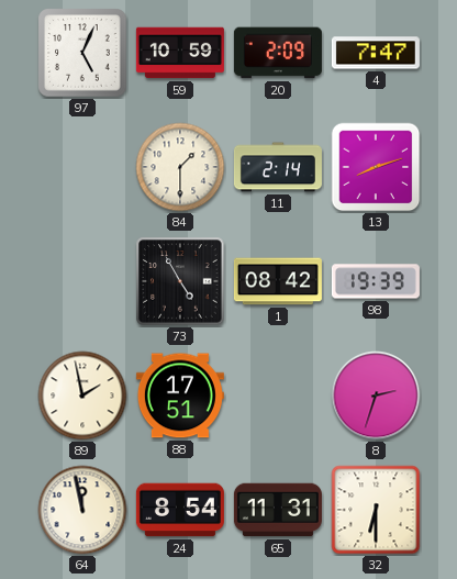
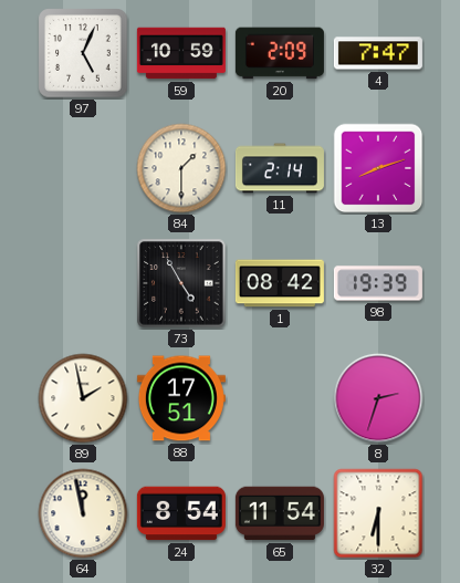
65: 11:31 -> 11:54 (280, 513)
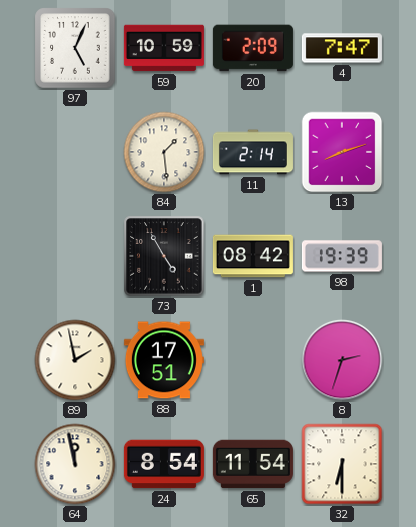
84: 1:30 -> 1:29 (164, 152)
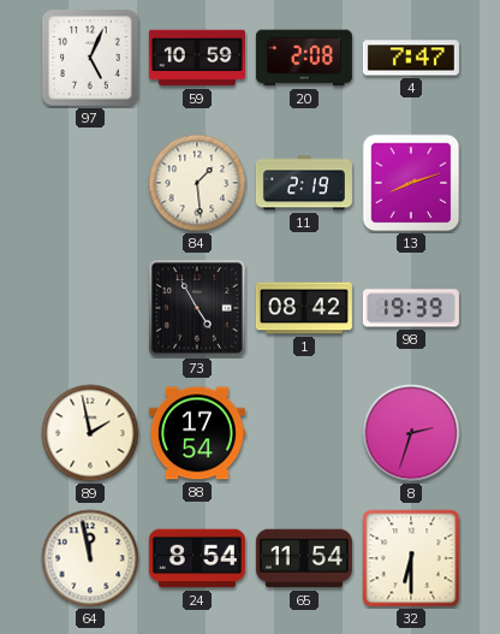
20: 2:09 -> 2:08 (304, 58)
11: 2:14 -> 2:19 (304, 183)
88: 17:51 -> 17:54 (197, 433)
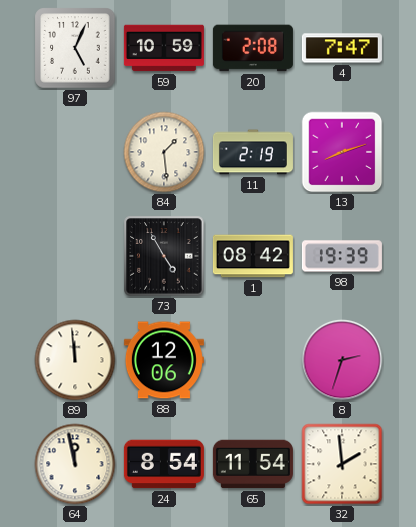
89: 1:58 -> 11:59 (75, 360)
88: 17:54 -> 12:06 (164, 360)
32: 6:30 -> 1:59 (342, 464)
